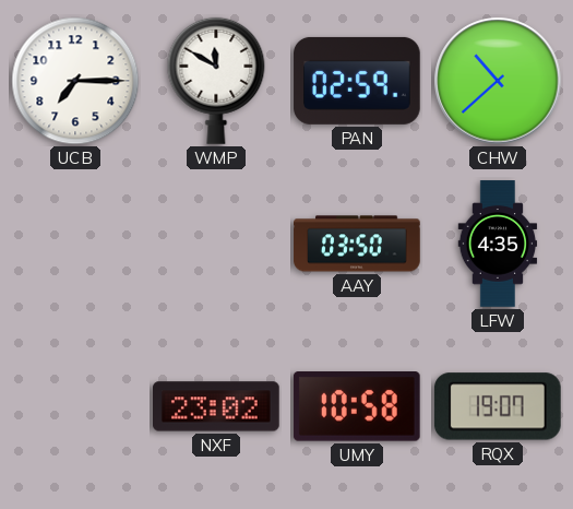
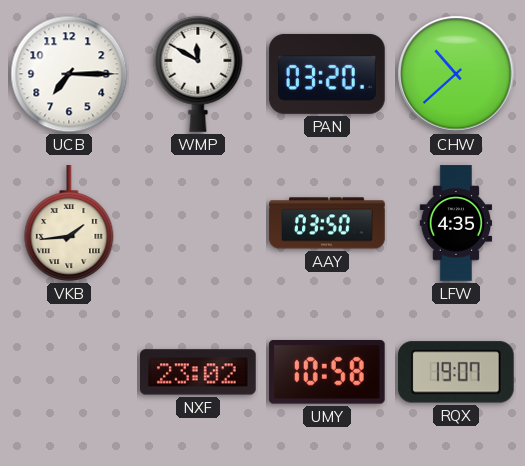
PAN: 02:59 -> 03:20 (327, 74)
VKB: none -> 1:44 (69, 223)
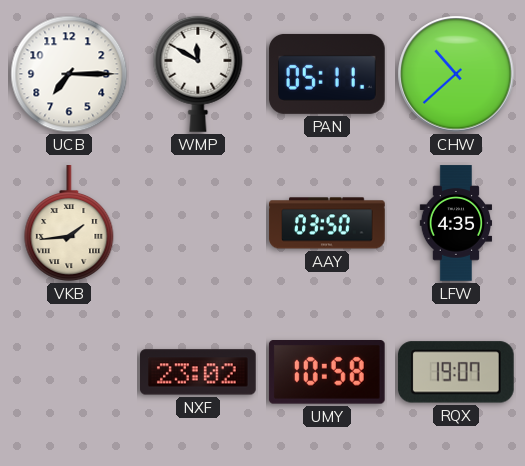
PAN: 03:20 -> 05:11 (327, 74)
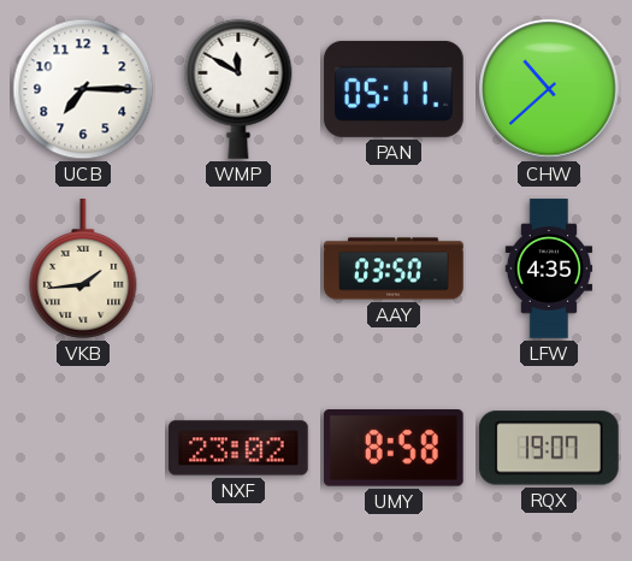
UMY: 10:58 -> 8:58 (394, 449)
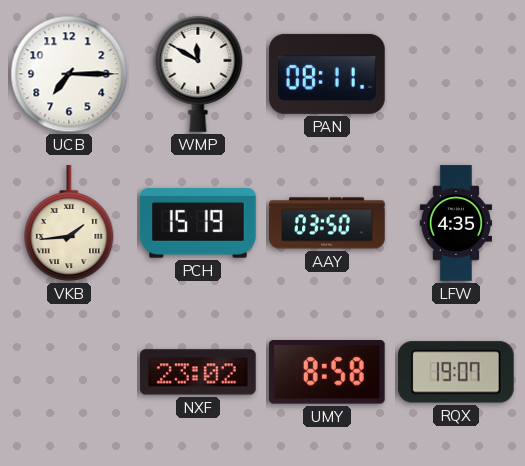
PAN: 05:11 -> 08:11 (327, 74)
CHW: 10:38 -> none (549, 89)
PCH: none -> 15:19 (199, 223)
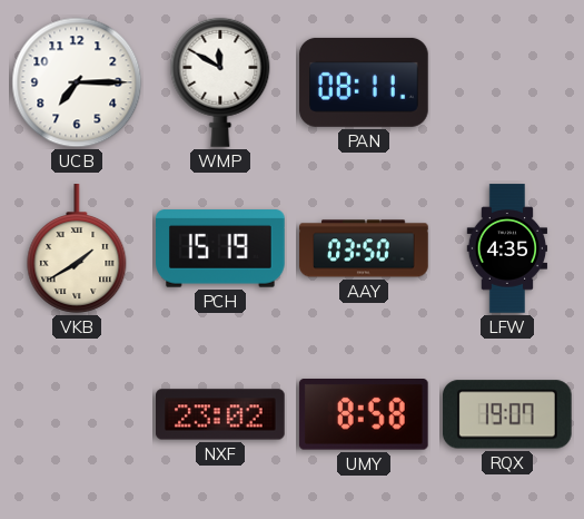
VKB: 1:44 -> 1:40 (77, 248)
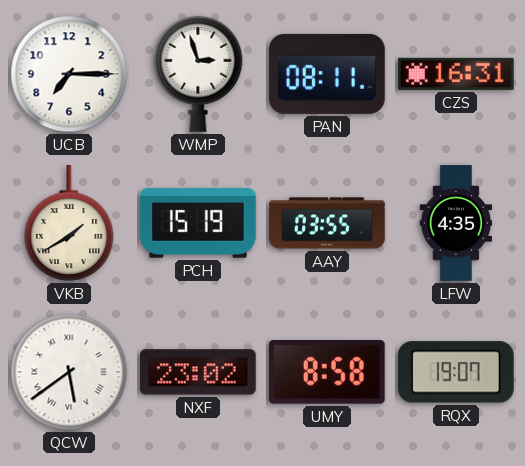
WMP: 11:50 -> 2:57 (198, 74)
CZS: none -> 16:31 (457, 74)
AAY: 03:50 -> 03:55 (327, 223)
QCW: none -> 5:39 (69, 372)
